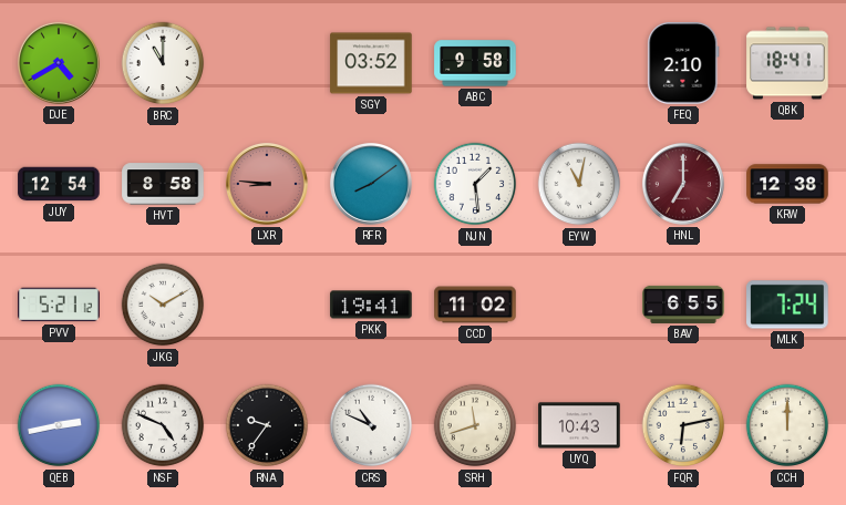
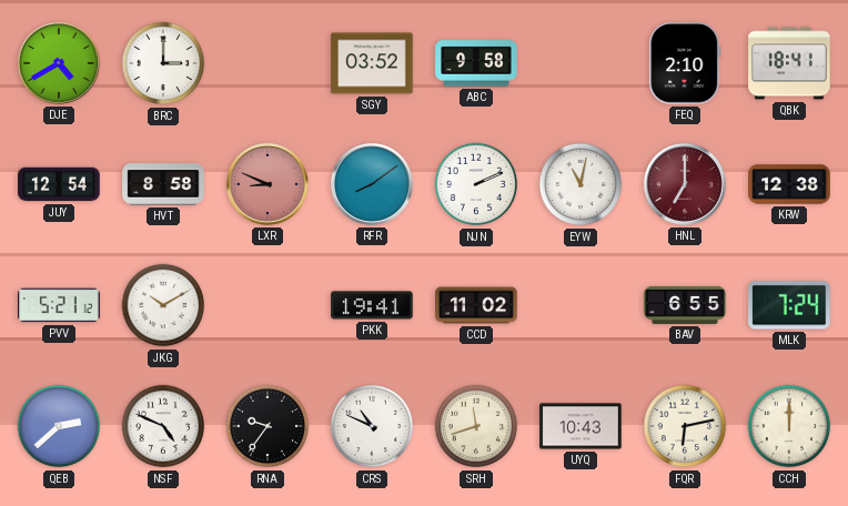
BRC: 11:00 -> 3:00 (163, 63)
LXR: 8:46 -> 8:49 (267, 184)
NJN: 1:29 -> 2:11 (476, 184)
QEB: 2:43 -> 2:38 (59, 426)
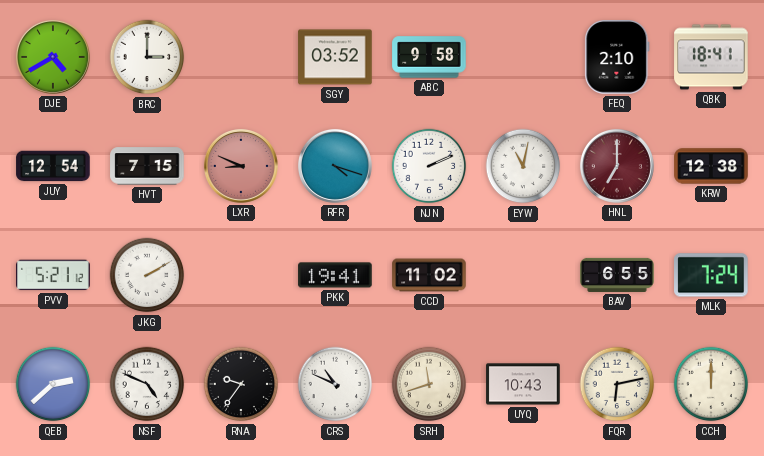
HVT: 8:58 -> 7:15 (147, 166)
RFR: 8:09 -> 4:18 (335, 166)
JKG: 10:10 -> 2:10 (147, 275)
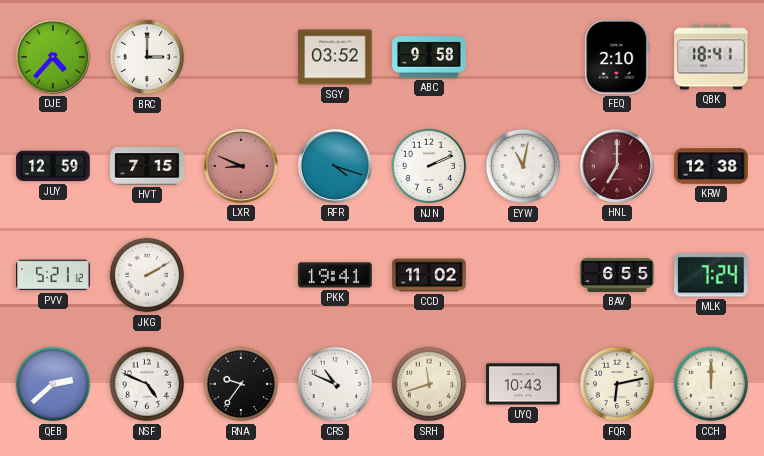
DJE: 4:40 -> 4:37 (53, 57)
JUY: 12:54 -> 12:59 (53, 166)
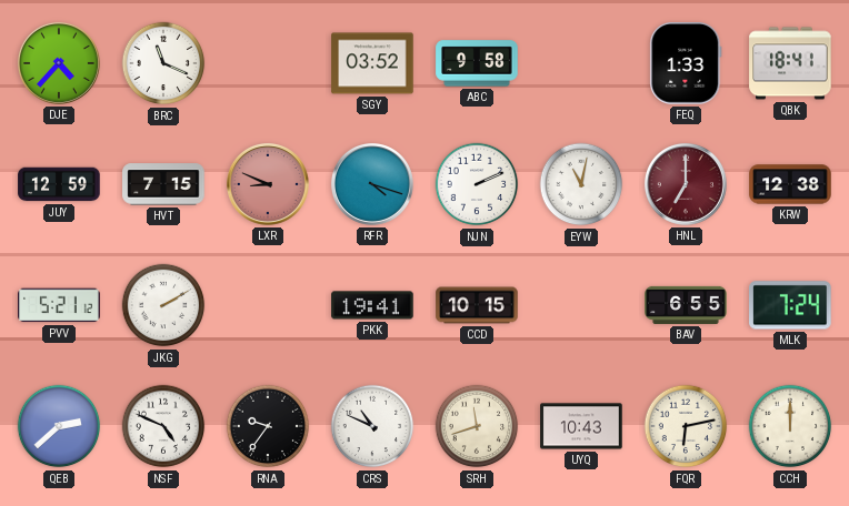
BRC: 3:00 -> 11:19 (163, 63)
FEQ: 2:10 -> 1:33 (686, 63)
CCD: 11:02 -> 10:15 (477, 305)
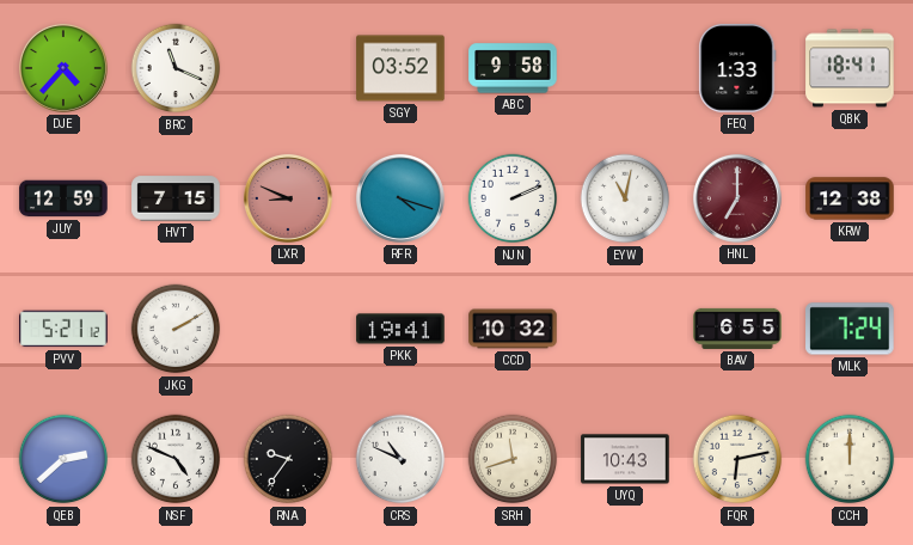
CCD: 10:15 -> 10:32 (513, 329)
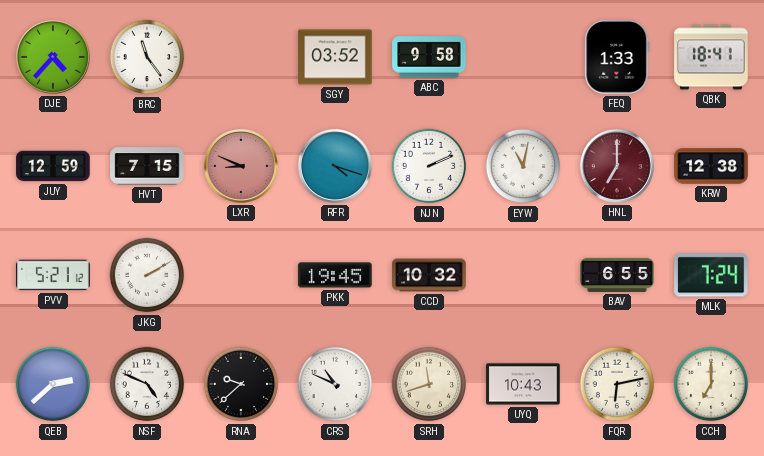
BRC: 11:19 -> 11:24 (147, 57)
PKK: 19:41 -> 19:45 (335, 275)
RNA: 9:36 -> 9:38 (241, 384)
CCH: 12:00 -> 7:00 (711, 384)
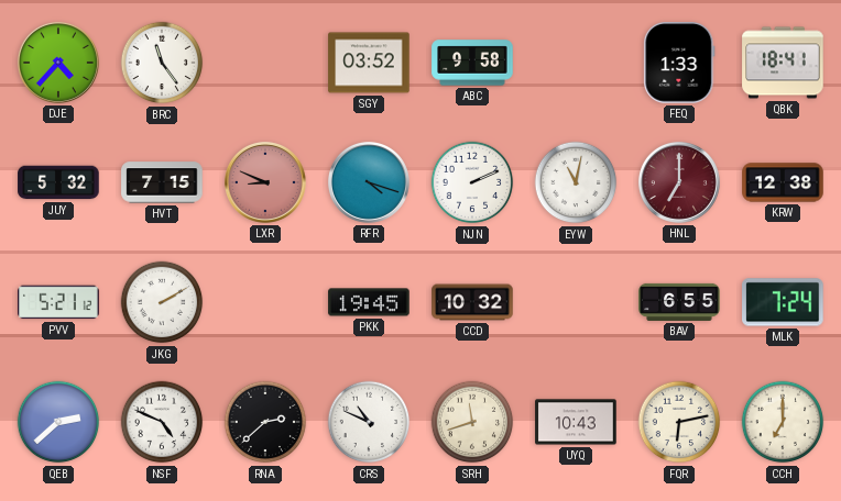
JUY: 12:59 -> 5:32 (58, 182)
RNA: 9:38 -> 2:38 (265, 422)
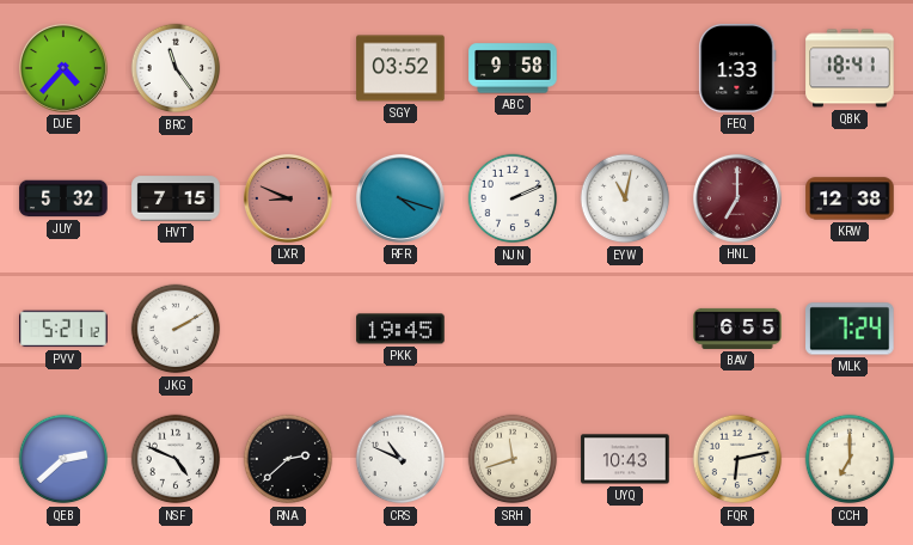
CCD: 10:32 -> none (472, 302)
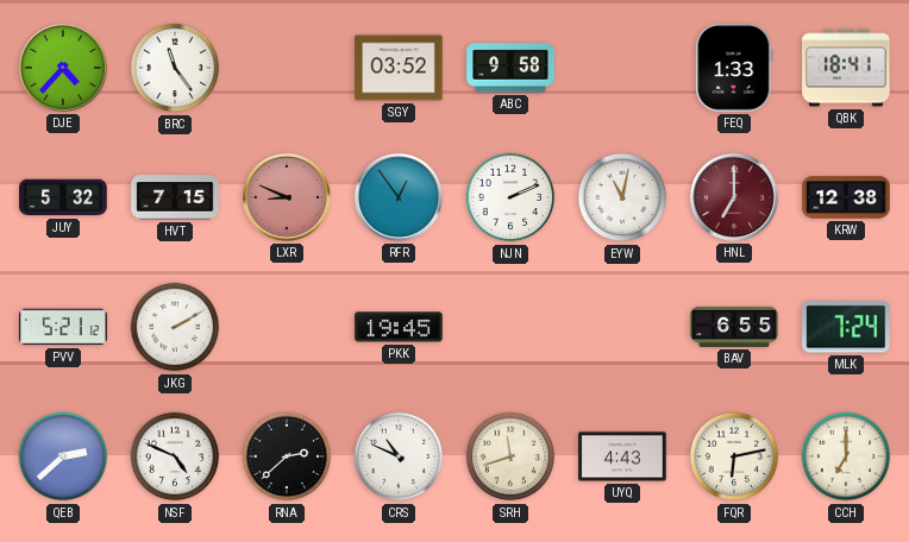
RFR: 4:18 -> 12:54 (399, 197)
UYQ: 10:43 -> 4:43 (622, 456)
